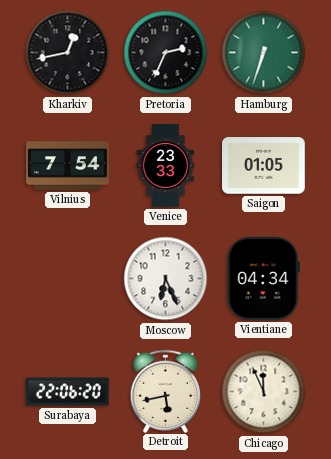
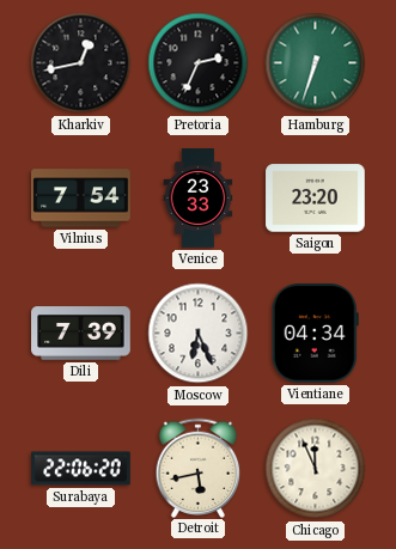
Saigon: 01:05 -> 23:20 (316, 199)
Dili: none -> 7:39 (81, 334)
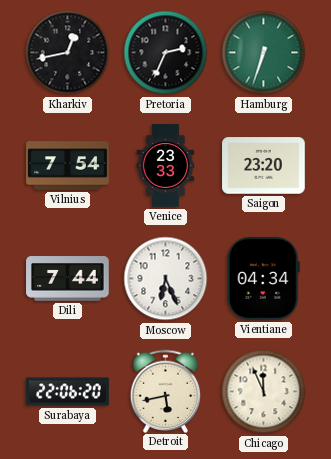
Dili: 7:39 -> 7:44 (68, 279)
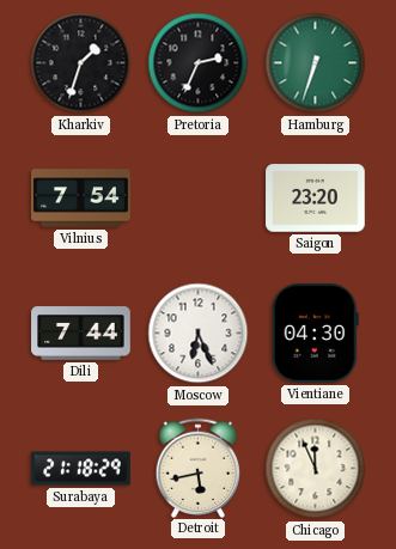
Kharkiv: 12:43 -> 1:33 (81, 63)
Venice: 23:33 -> none (166, 166)
Vientiane: 04:34 -> 04:30 (315, 334)
Surabaya: 22:06 -> 21:18 (81, 469)
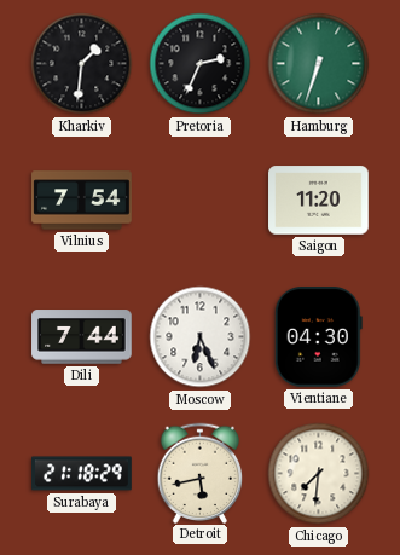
Kharkiv: 1:33 -> 1:31 (82, 64)
Saigon: 23:20 -> 11:20 (319, 201)
Chicago: 11:56 -> 7:31 (319, 474)
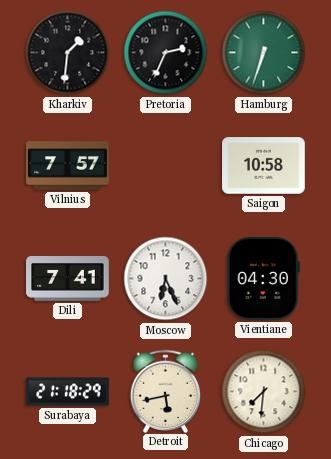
Vilnius: 7:54 -> 7:57 (68, 166)
Saigon: 11:20 -> 10:58 (264, 166)
Dili: 7:44 -> 7:41 (68, 279)
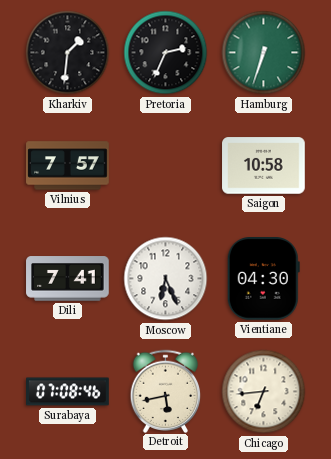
Surabaya: 21:18 -> 07:08 (68, 392)
Chicago: 7:31 -> 6:44 (264, 392)
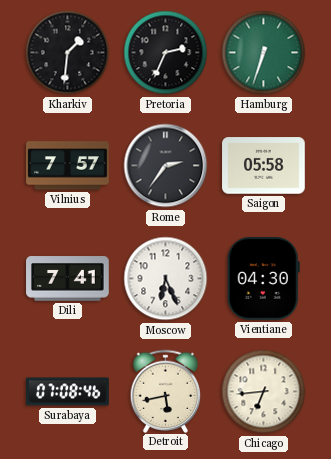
Rome: none -> 2:36 (166, 166)
Saigon: 10:58 -> 05:58 (264, 166)
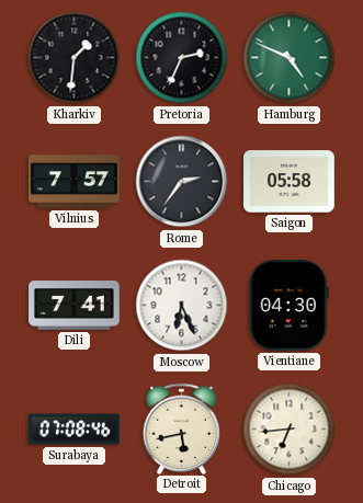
Hamburg: 6:33 -> 4:49 (290, 58)
